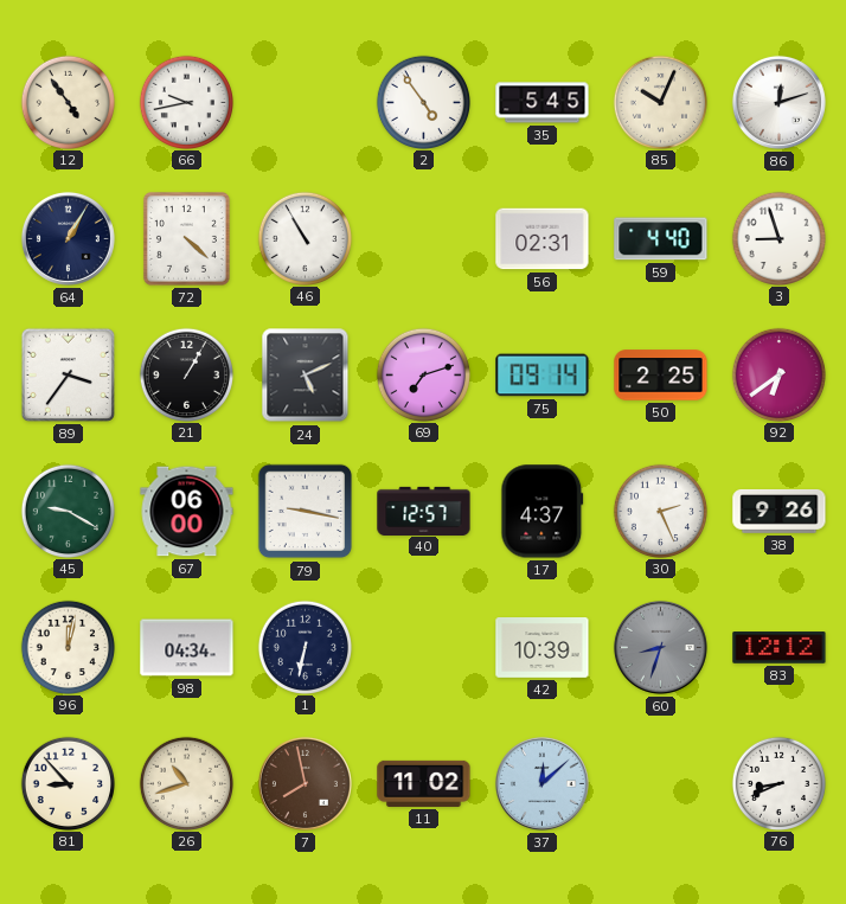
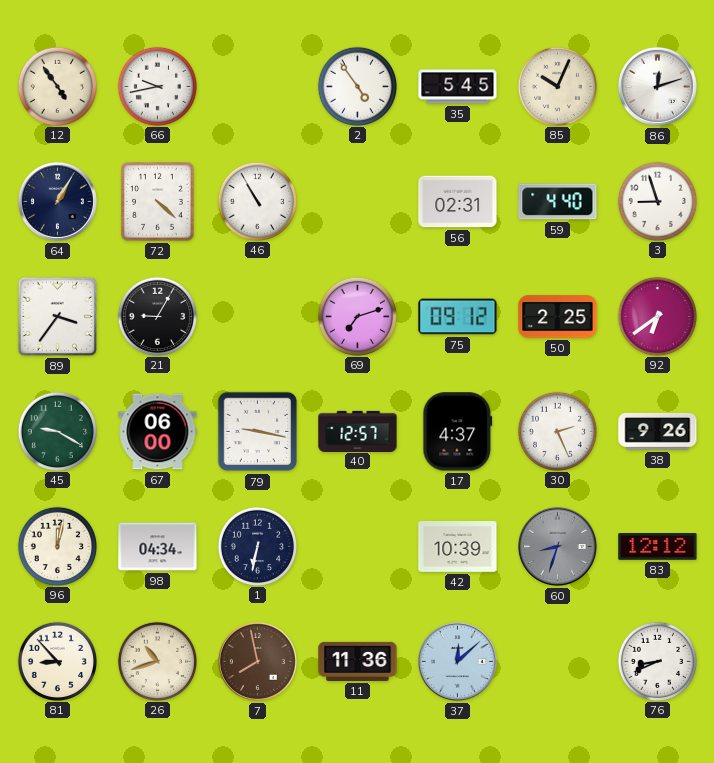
21: 1:05 -> 9:05 (157, 316)
24: 5:11 -> none (306, 376)
75: 09:14 -> 09:12 (458, 317)
11: 11:02 -> 11:36 (358, 661)
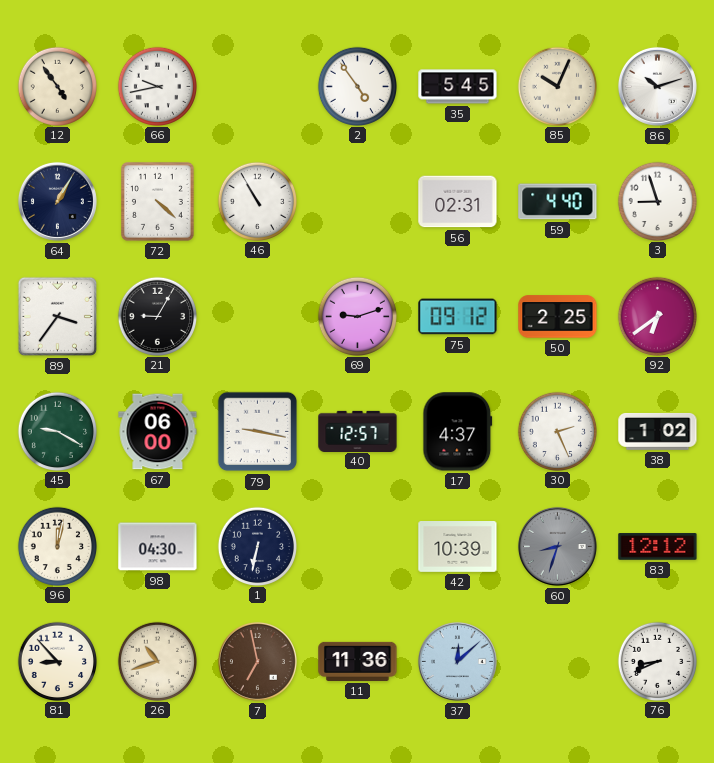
86: 12:12 -> 10:12 (657, 86)
69: 7:12 -> 9:12 (357, 316)
38: 9:26 -> 1:02 (658, 431)
98: 04:34 -> 04:30 (158, 547)
7: 7:58 -> 6:58 (257, 661)
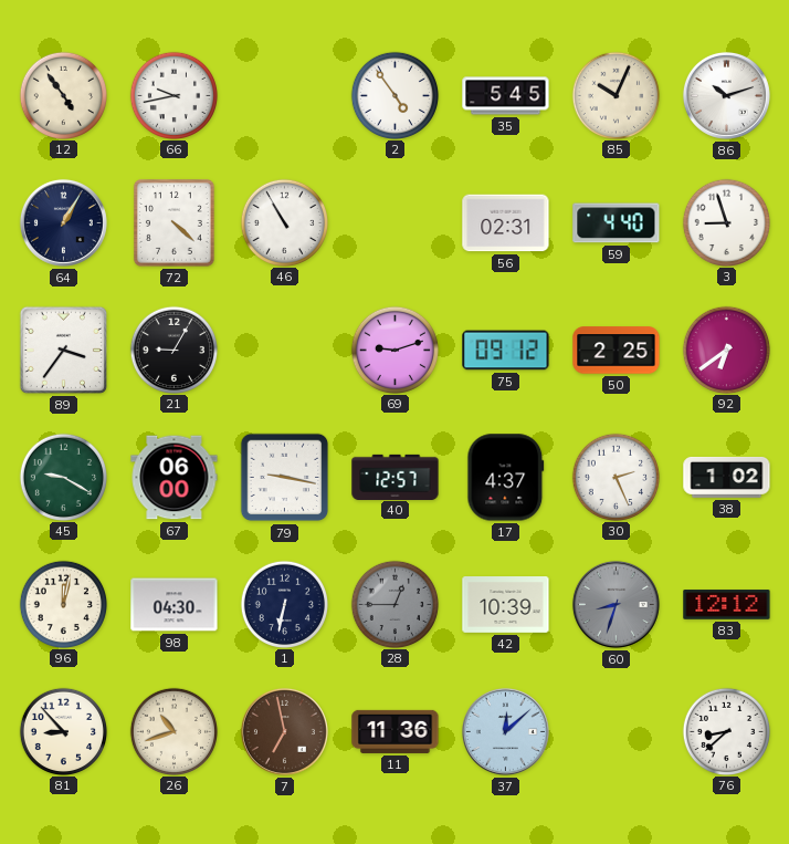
28: none -> 12:45 (394, 604)
76: 8:41 -> 8:38 (726, 731)
